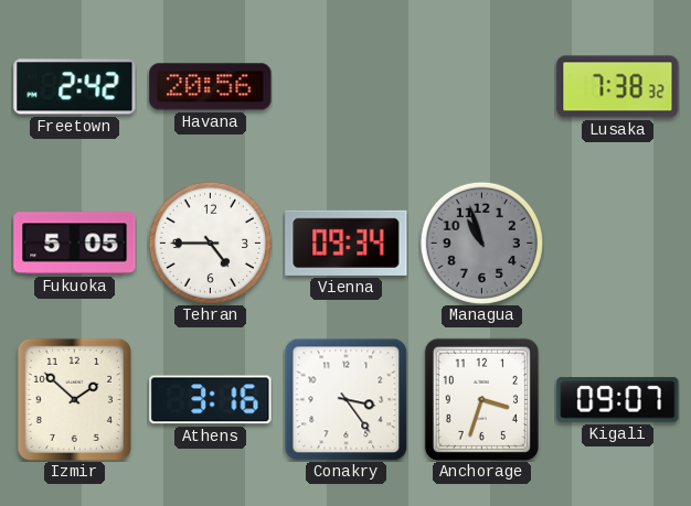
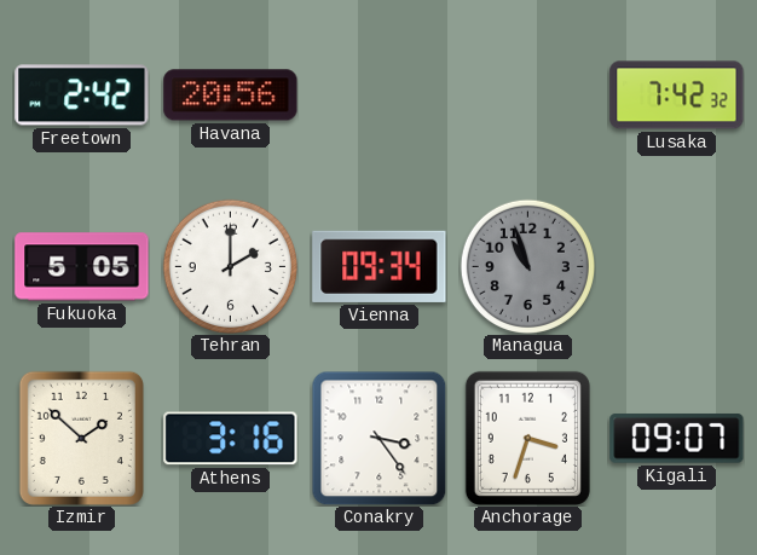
Lusaka: 7:38 -> 7:42 (677, 96)
Tehran: 4:45 -> 2:00 (230, 266)
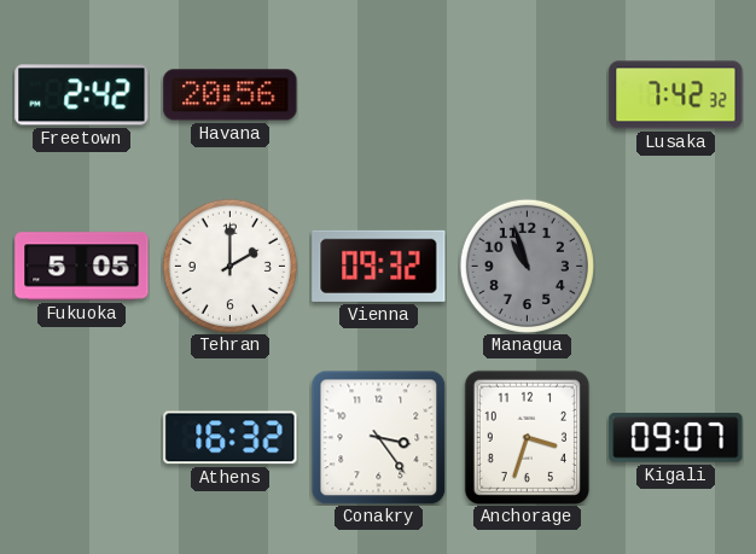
Vienna: 09:34 -> 09:32 (379, 266)
Izmir: 1:52 -> none (81, 438)
Athens: 3:16 -> 16:32 (231, 438)
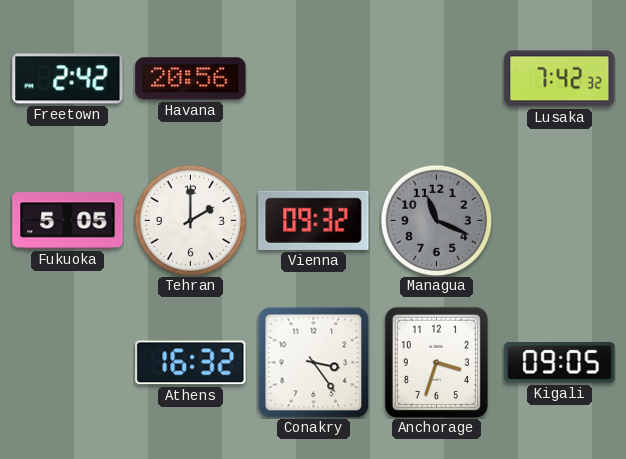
Managua: 10:57 -> 11:19 (436, 220)
Kigali: 09:07 -> 09:05 (560, 363)
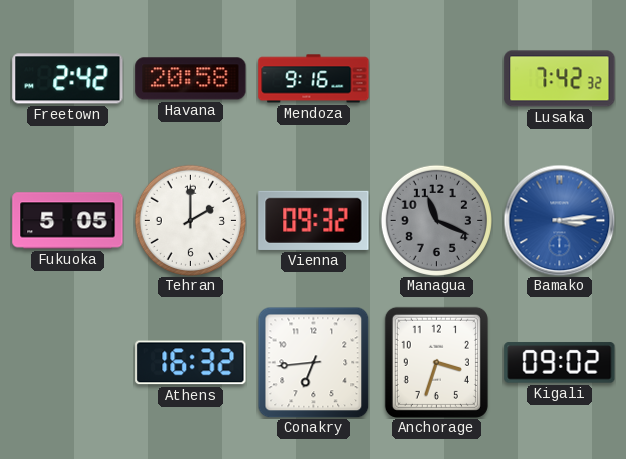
Havana: 20:56 -> 20:58 (191, 79)
Mendoza: none -> 9:16 (314, 79)
Bamako: none -> 3:14 (559, 220)
Conakry: 3:24 -> 6:44 (313, 362)
Kigali: 09:05 -> 09:02 (560, 363)
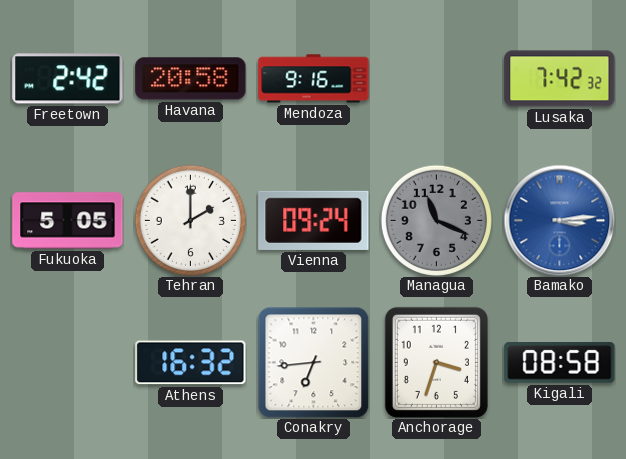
Vienna: 09:32 -> 09:24 (314, 220)
Kigali: 09:02 -> 08:58 (560, 363)
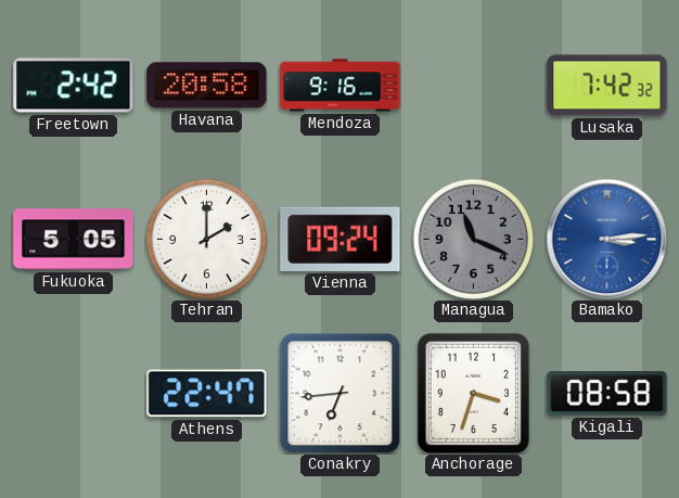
Athens: 16:32 -> 22:47 (207, 394)
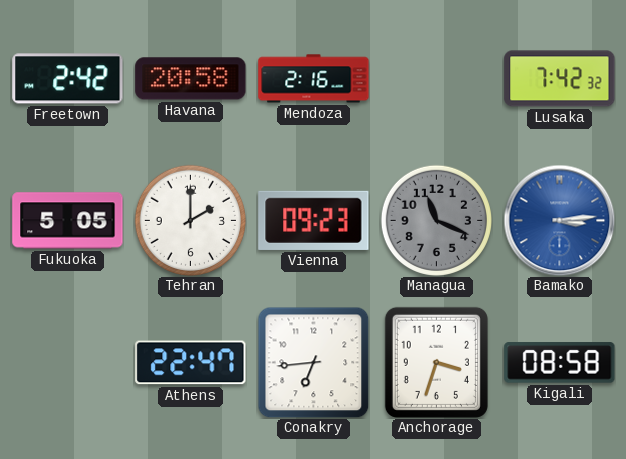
Mendoza: 9:16 -> 2:16 (314, 79)
Vienna: 09:24 -> 09:23 (314, 220)
